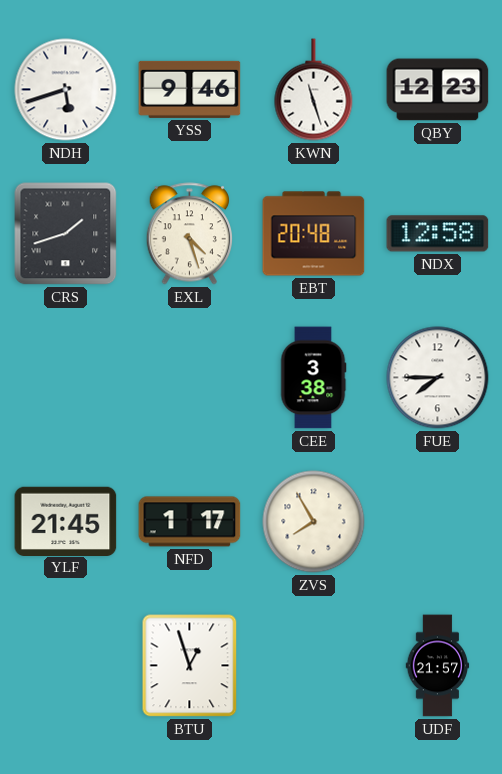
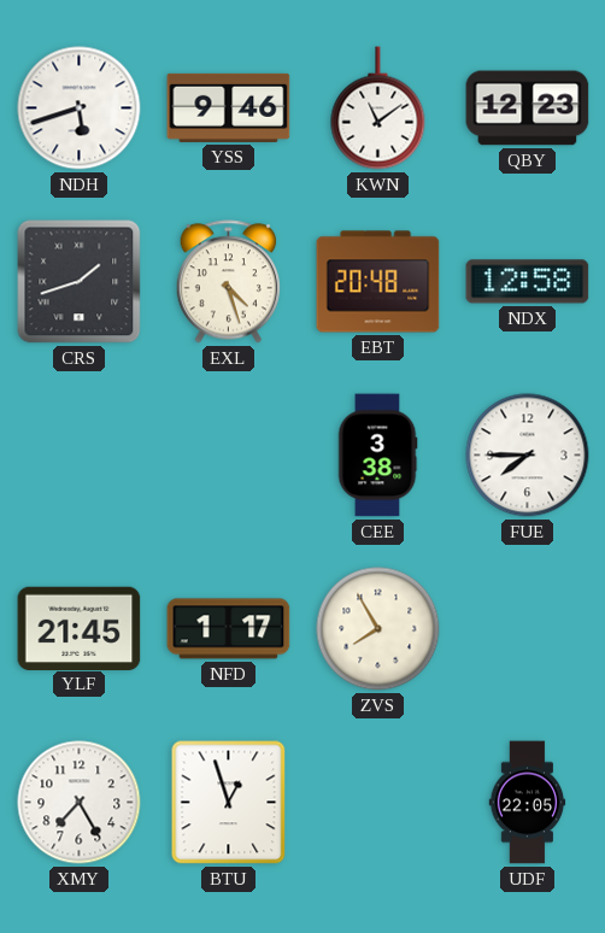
KWN: 11:27 -> 11:09 (378, 108)
XMY: none -> 7:25 (80, 803)
UDF: 21:57 -> 22:05 (528, 803)
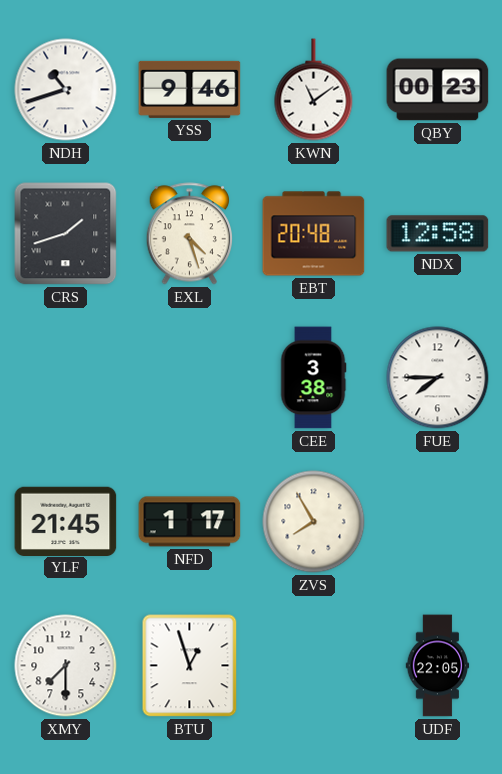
NDH: 5:42 -> 10:42 (66, 90)
QBY: 12:23 -> 00:23 (438, 90)
XMY: 7:25 -> 7:30 (66, 666)
